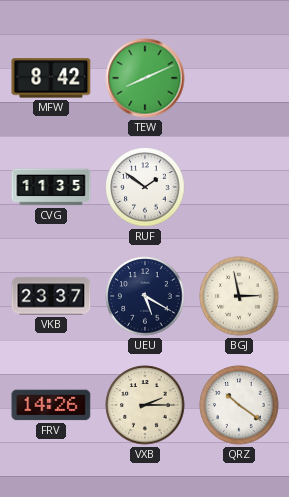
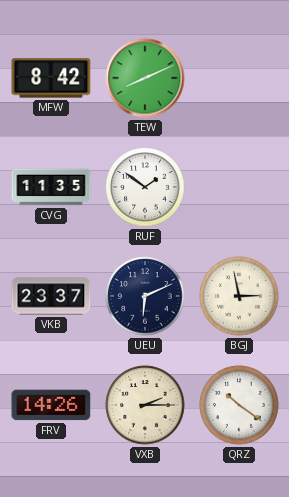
UEU: 5:20 -> 6:11 (145, 296)
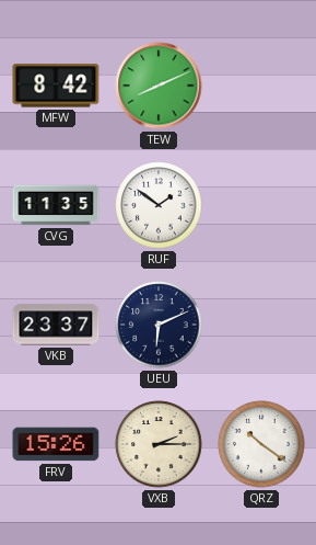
BGJ: 2:58 -> none (239, 296)
FRV: 14:26 -> 15:26 (56, 444)
